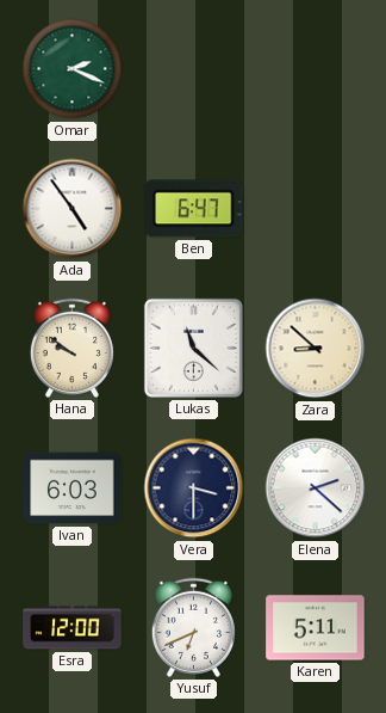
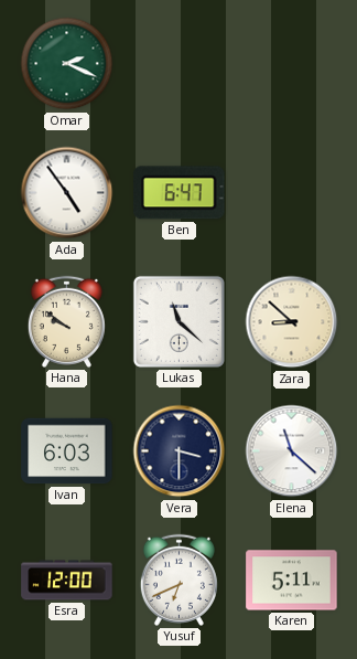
Elena: 2:22 -> 11:22 (292, 451)
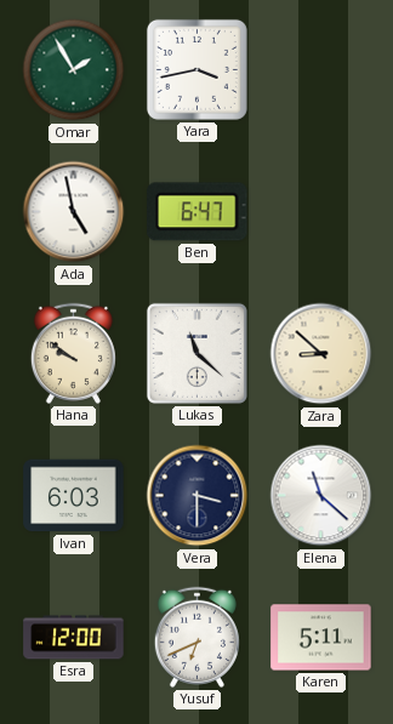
Omar: 2:19 -> 1:55 (74, 70)
Yara: none -> 3:43 (196, 69)
Ada: 4:54 -> 4:58 (74, 212)
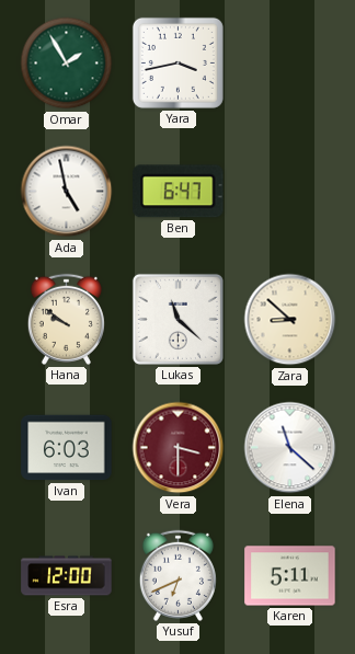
Vera dial: navy -> burgundy (179, 448)
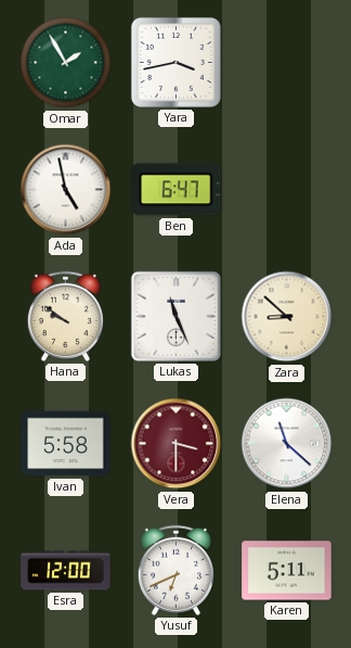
Lukas: 11:22 -> 11:26 (175, 316)
Ivan: 6:03 -> 5:58 (66, 444)
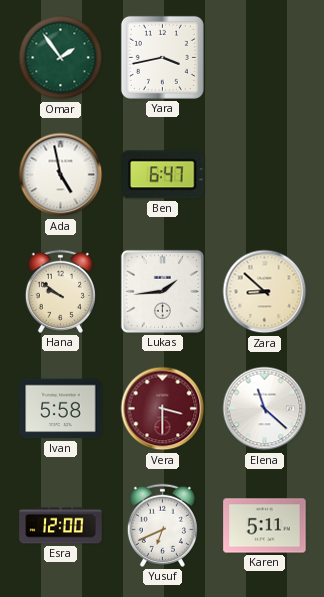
Omar: 1:55 -> 1:54 (61, 58)
Lukas: 11:26 -> 1:44 (162, 291)
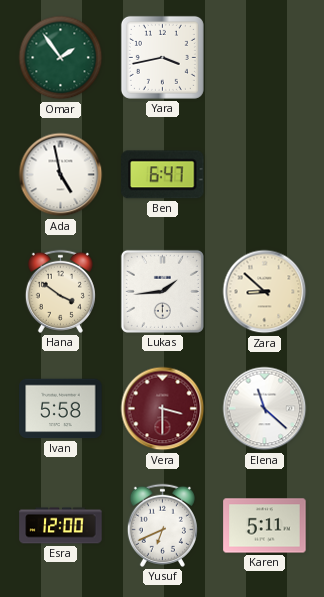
Hana: 9:51 -> 3:51 (60, 291)
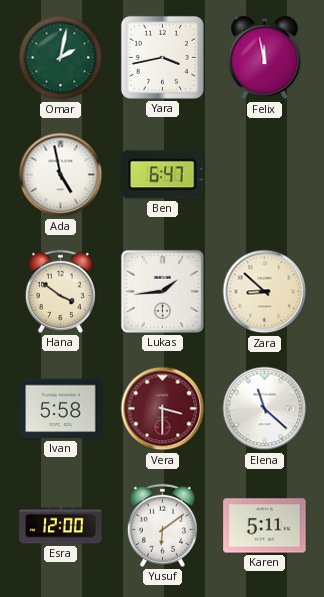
Omar: 1:54 -> 2:02 (61, 58)
Felix: none -> 11:58 (265, 58)
Yusuf: 6:41 -> 6:09 (162, 525)
